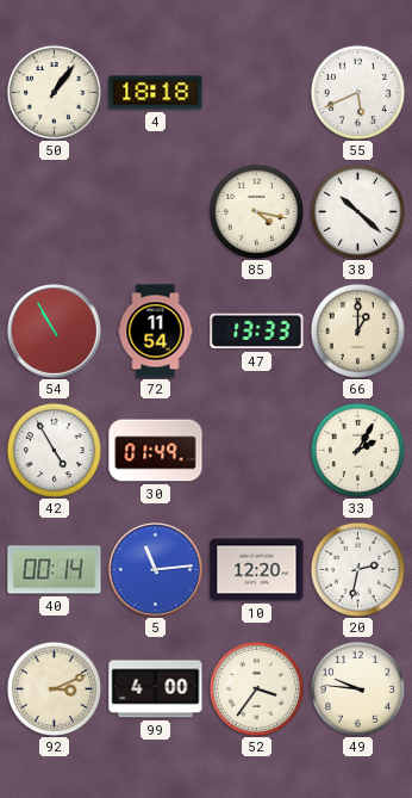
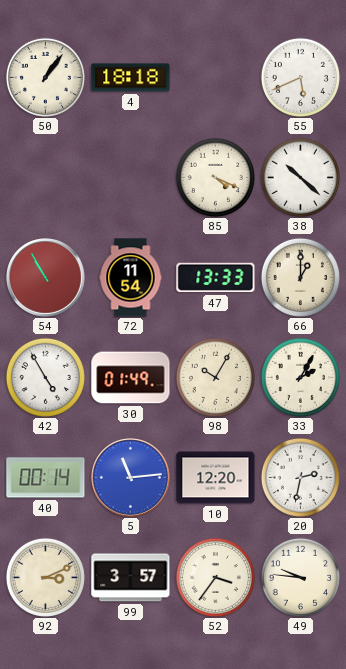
85: 4:17 -> 4:19 (215, 177)
98: none -> 10:05 (215, 377)
99: 4:00 -> 3:57 (131, 578)
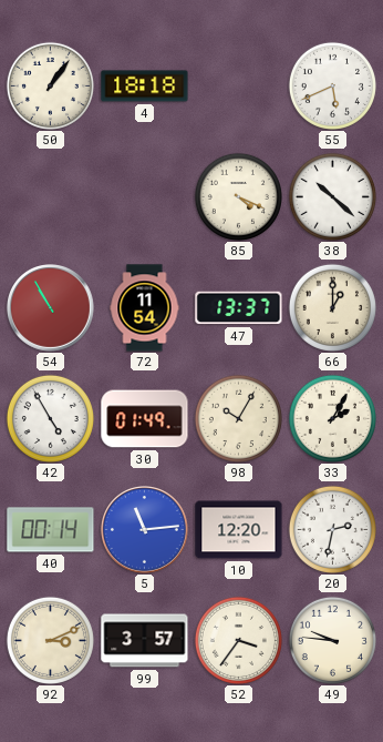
47: 13:33 -> 13:37 (239, 308)
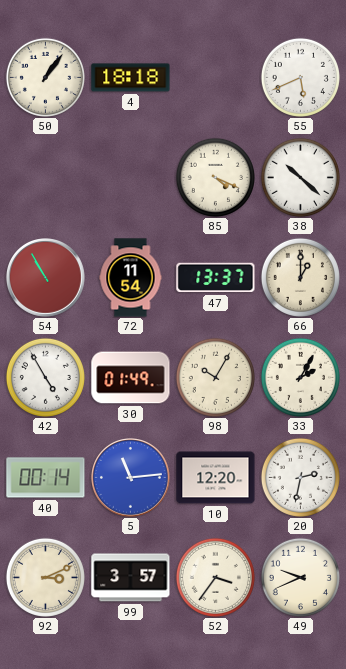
49: 9:46 -> 9:41 (300, 577)
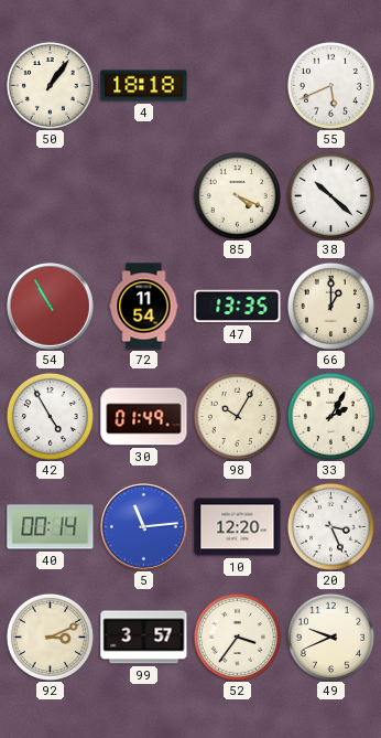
47: 13:37 -> 13:35 (238, 307)
20: 2:32 -> 3:26 (330, 526)
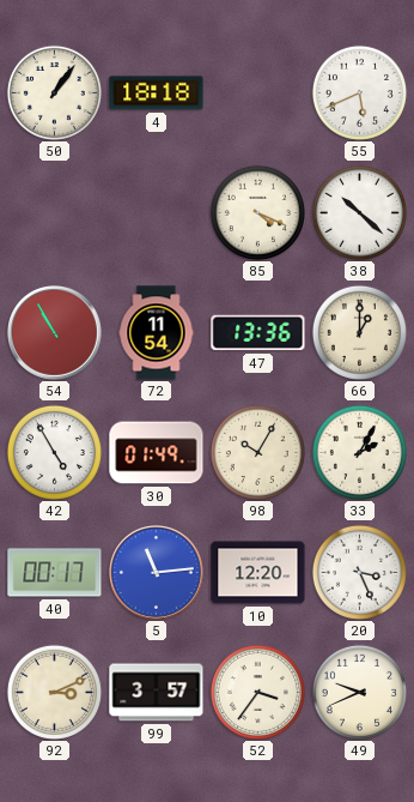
47: 13:35 -> 13:36 (258, 333)
40: 00:14 -> 00:17 (55, 573)
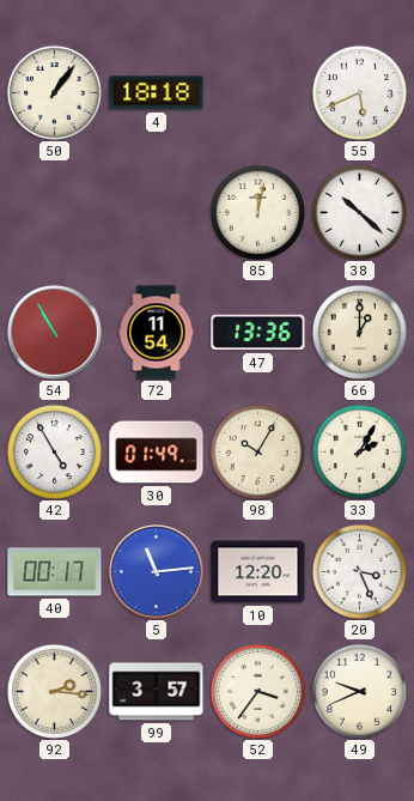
85: 4:19 -> 12:02 (257, 212)
92: 3:11 -> 2:16 (54, 691)
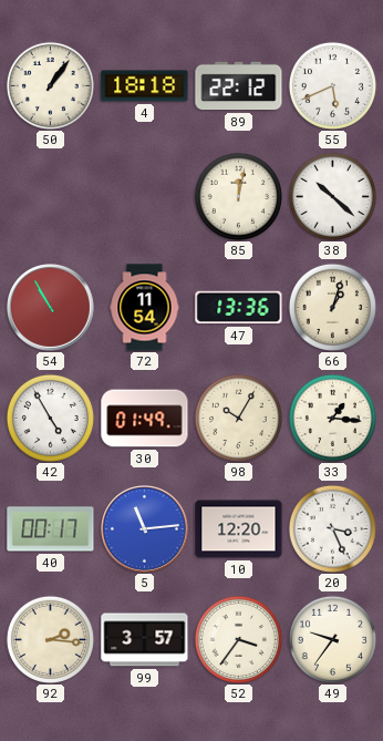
89: none -> 22:12 (239, 86)
66: 1:00 -> 1:03 (332, 307)
33: 2:05 -> 1:16 (332, 418)
49: 9:41 -> 9:36 (332, 639)
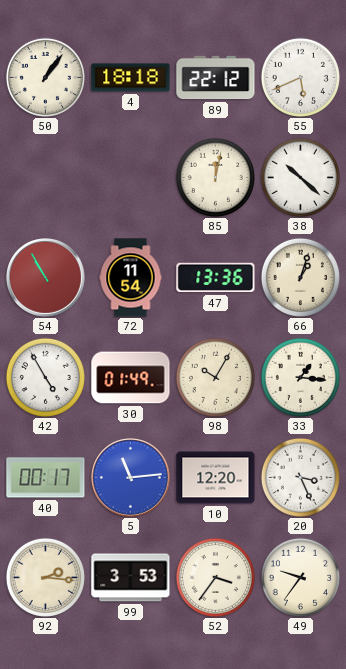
99: 3:57 -> 3:53 (131, 578)
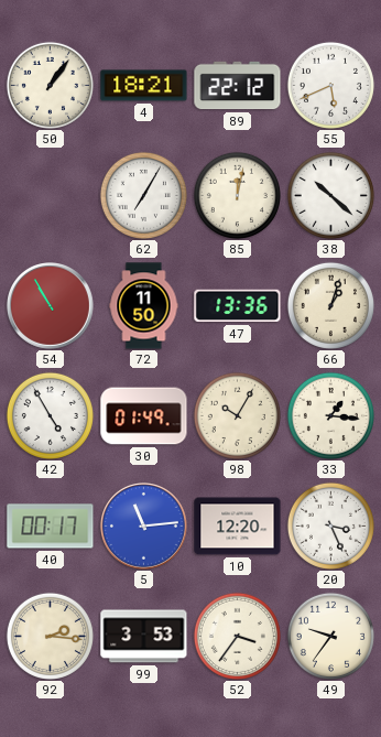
4: 18:18 -> 18:21 (144, 86)
62: none -> 7:05 (143, 195)
72: 11:54 -> 11:50 (144, 306)
